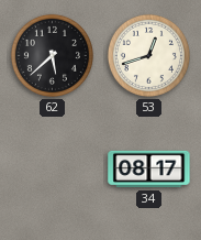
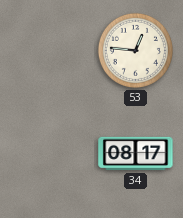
62: 5:38 -> none (52, 55)
53: 12:42 -> 12:46 (135, 50)
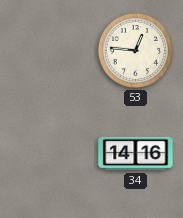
34: 08:17 -> 14:16 (136, 154)
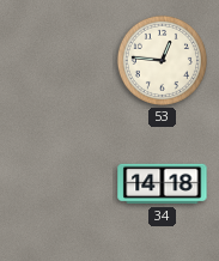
34: 14:16 -> 14:18 (163, 184)
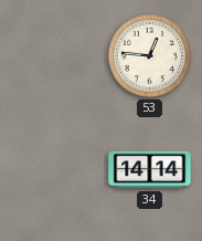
34: 14:18 -> 14:14 (150, 170)
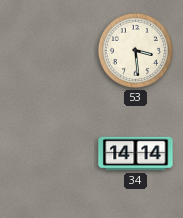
53: 12:46 -> 3:29 (135, 50)
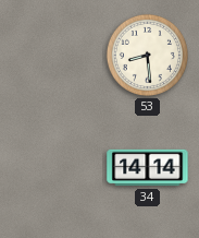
53: 3:29 -> 8:29 (147, 55)
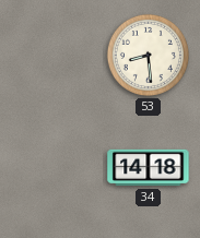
34: 14:14 -> 14:18 (149, 168)
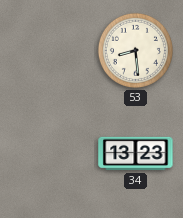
34: 14:18 -> 13:23 (136, 154)
